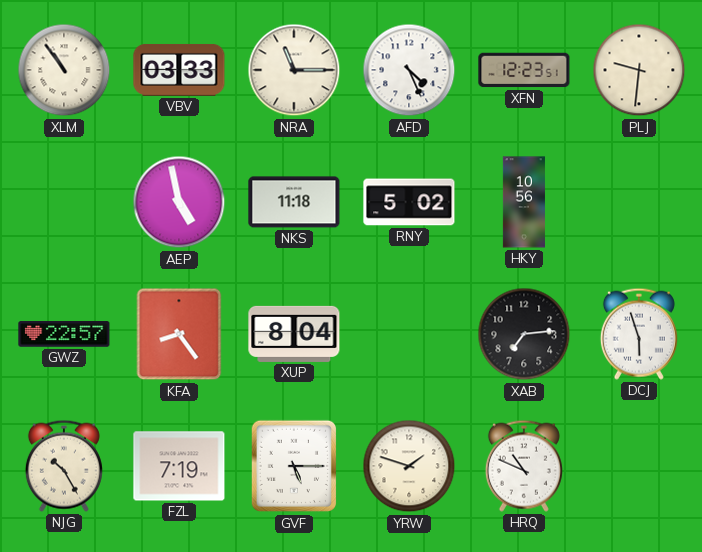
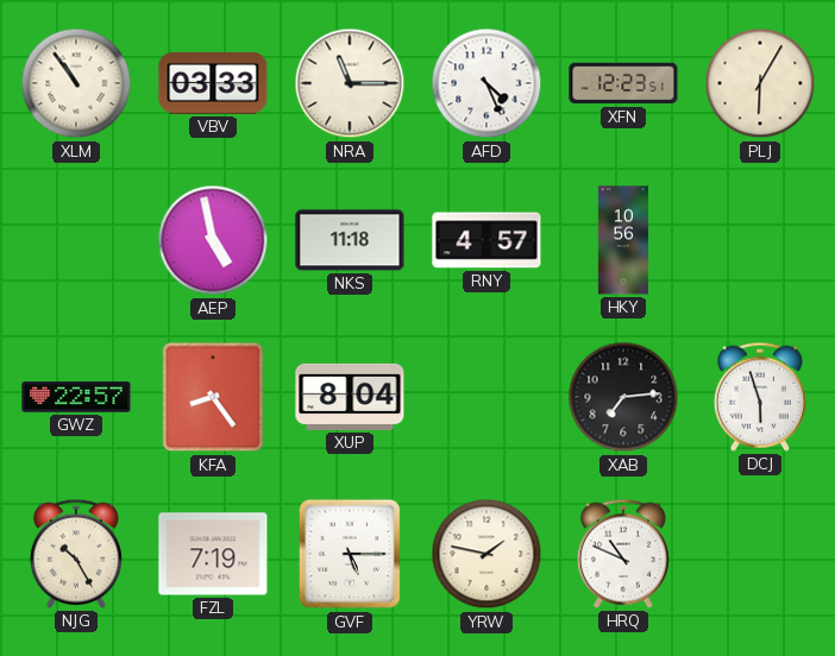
PLJ: 9:31 -> 6:05 (760, 83)
RNY: 5:02 -> 4:57 (486, 240)
YRW: 1:48 -> 1:47 (486, 554)
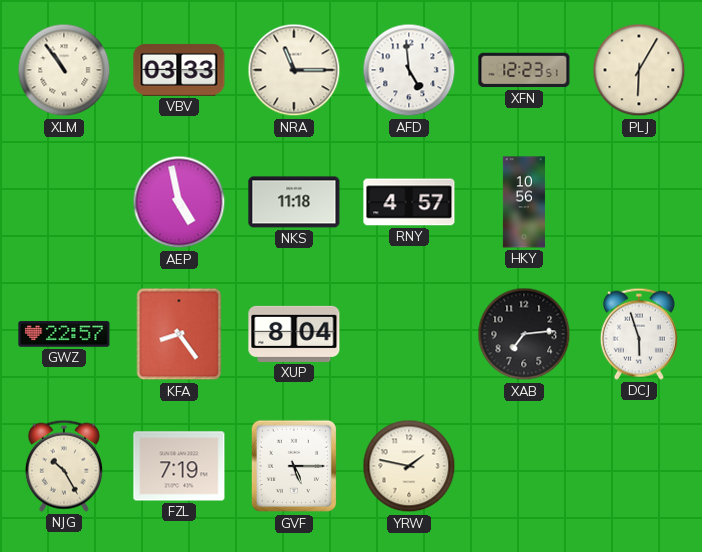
AFD: 4:26 -> 4:59 (409, 70)
HRQ: 10:49 -> none (623, 554)
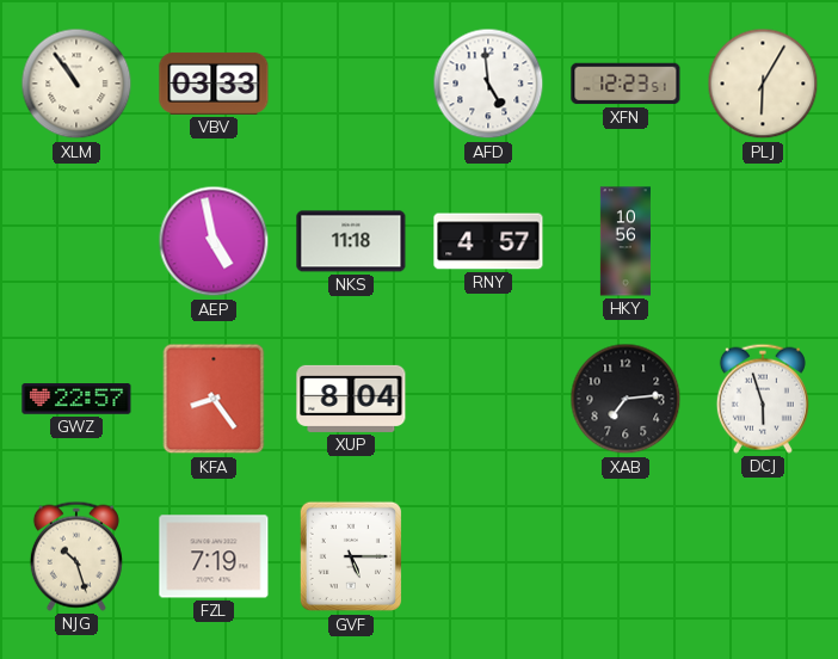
NRA: 11:15 -> none (294, 70)
NJG: 10:25 -> 10:27 (76, 556)
YRW: 1:47 -> none (409, 466)
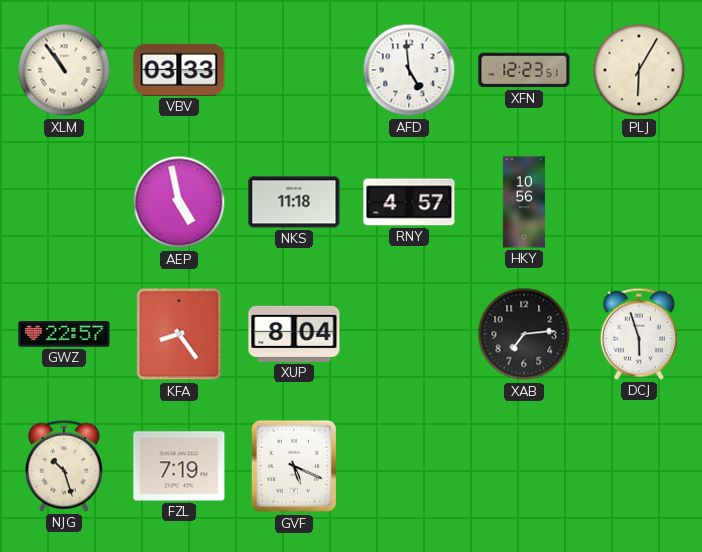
GVF: 5:15 -> 5:19 (293, 466)
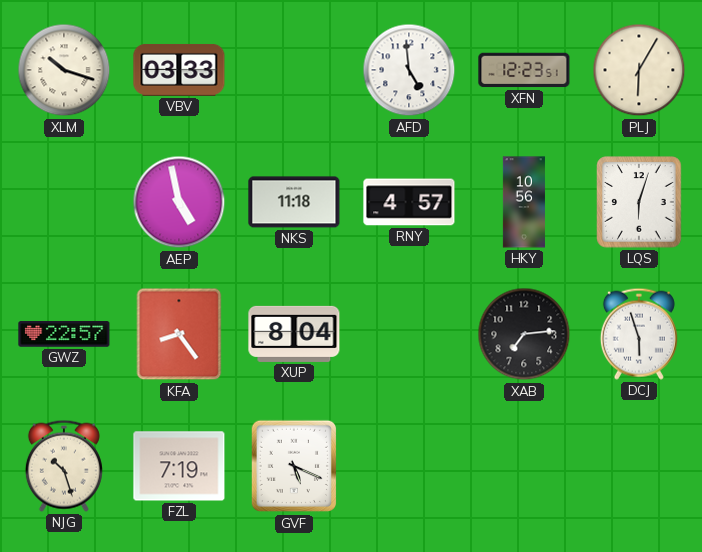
XLM: 10:54 -> 10:18 (64, 70)
LQS: none -> 6:03 (639, 202)
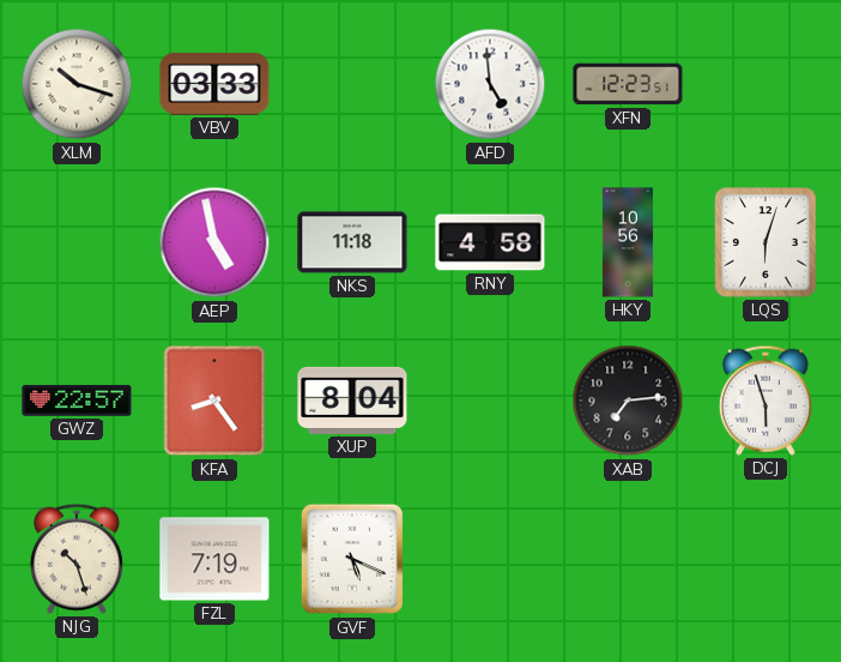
PLJ: 6:05 -> none (639, 70)
RNY: 4:57 -> 4:58 (490, 242)
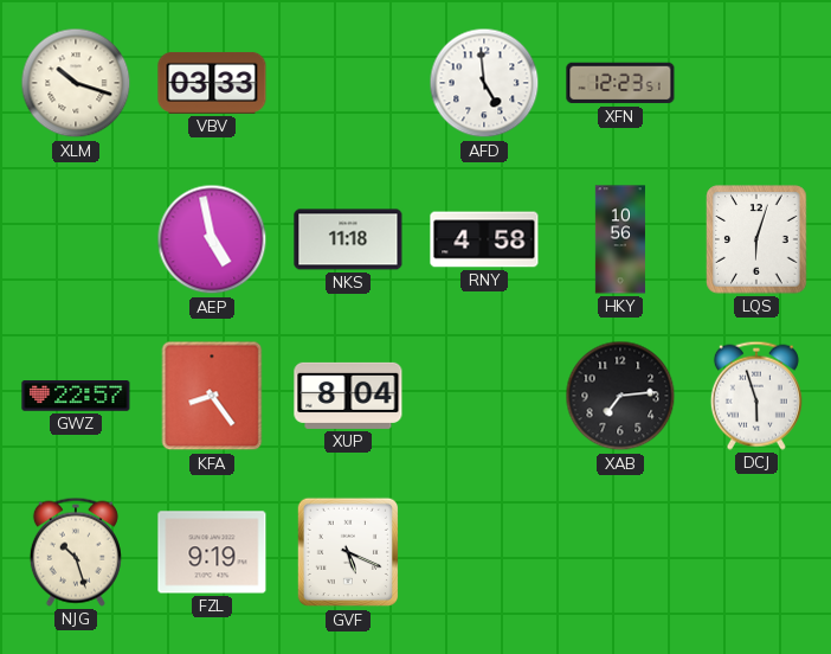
FZL: 7:19 -> 9:19 (212, 552)
